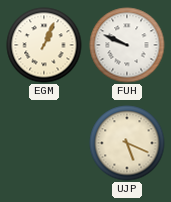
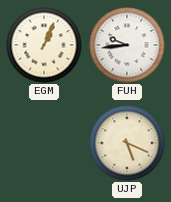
FUH: 9:49 -> 9:44 (127, 45)
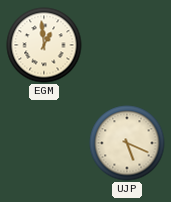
EGM: 1:04 -> 12:59 (44, 45)
FUH: 9:44 -> none (127, 45)
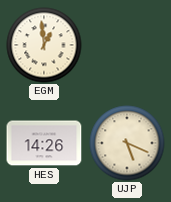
HES: none -> 14:26 (44, 143)
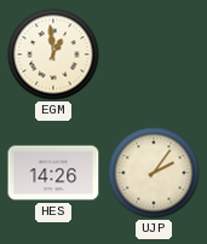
UJP: 5:19 -> 2:06 (154, 173)
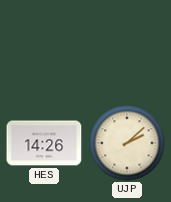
EGM: 12:59 -> none (53, 54)
UJP: 2:06 -> 2:08 (127, 143)
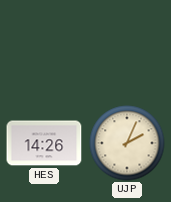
UJP: 2:08 -> 2:04 (127, 143)
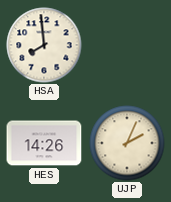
HSA: none -> 7:59 (44, 45)
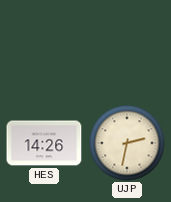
HSA: 7:59 -> none (44, 45)
UJP: 2:04 -> 2:32 (127, 143)
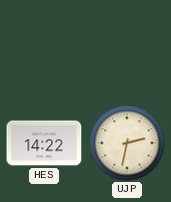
HES: 14:26 -> 14:22 (44, 143)
